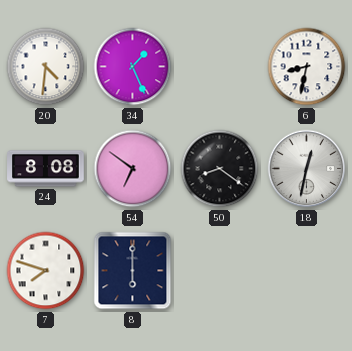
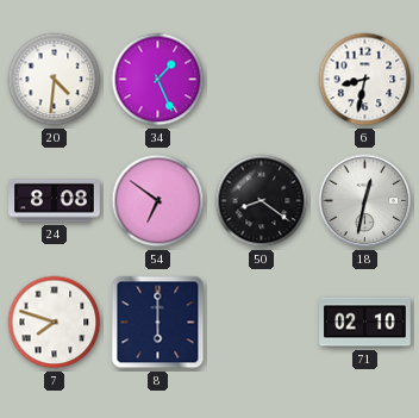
71: none -> 02:10 (365, 323)
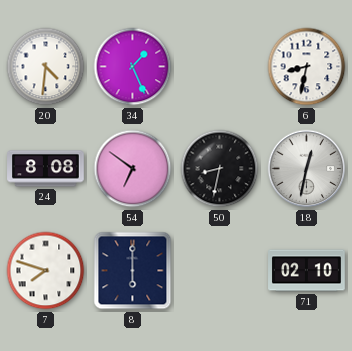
50: 8:21 -> 8:32 (220, 169)
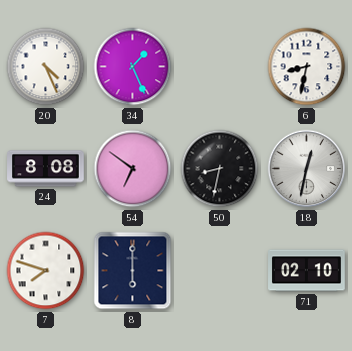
20: 4:31 -> 4:26 (46, 67)
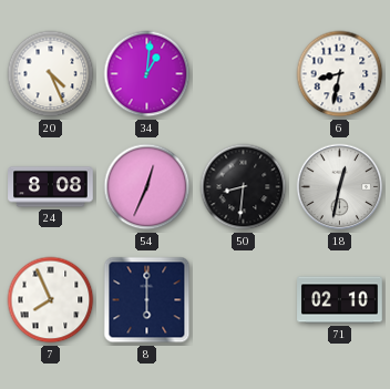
34: 1:26 -> 1:01 (147, 74)
54: 6:51 -> 12:34 (147, 187)
50: 8:32 -> 8:31 (244, 187)
7: 7:48 -> 7:56 (51, 300)
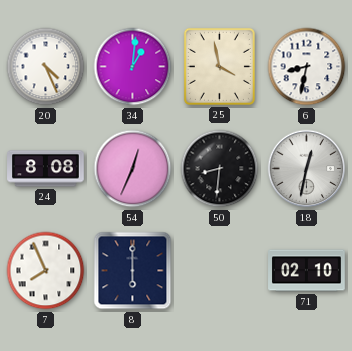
25: none -> 3:58 (219, 66)
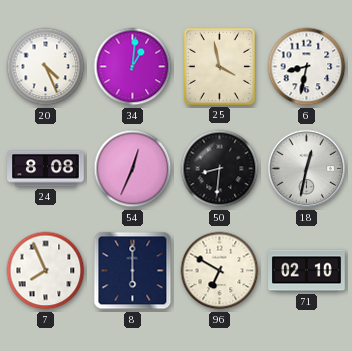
96: none -> 6:50 (220, 271)
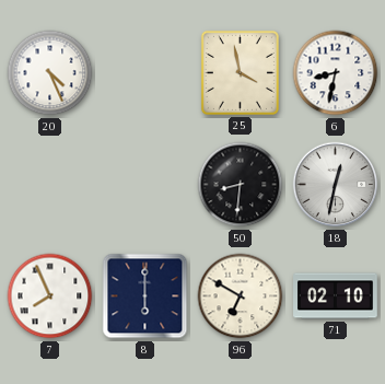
34: 1:01 -> none (133, 67)
24: 8:08 -> none (46, 169)
54: 12:34 -> none (133, 169)
